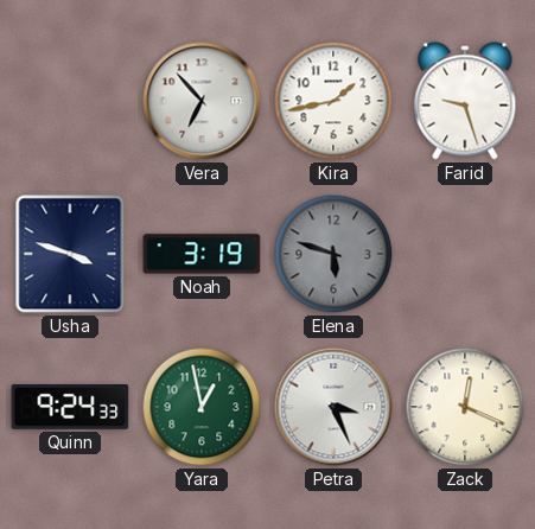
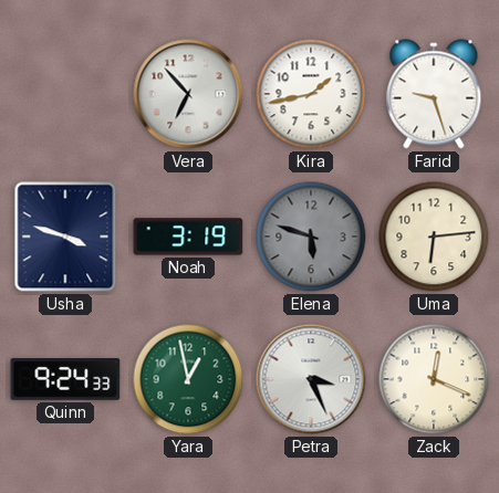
Uma: none -> 6:14 (434, 237)
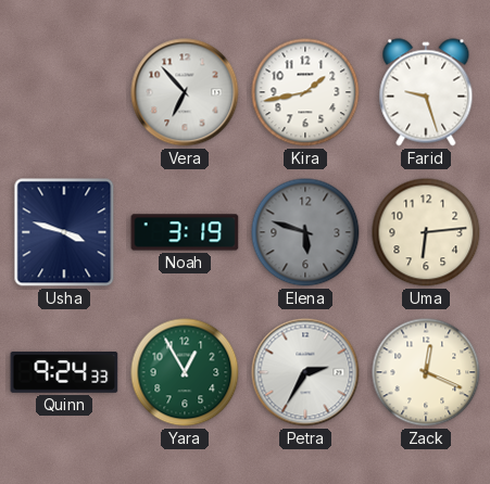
Yara: 12:58 -> 12:55 (185, 372)
Petra: 3:26 -> 2:35 (305, 372)
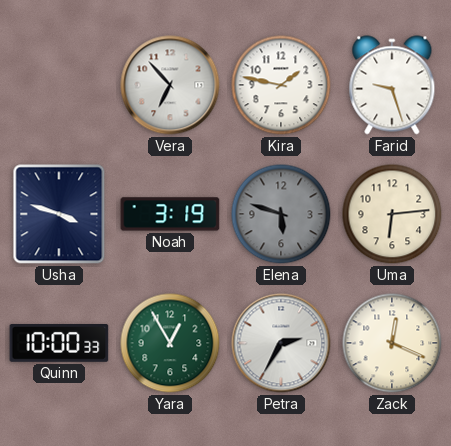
Kira: 1:43 -> 1:47 (281, 85)
Quinn: 9:24 -> 10:00 (59, 344)
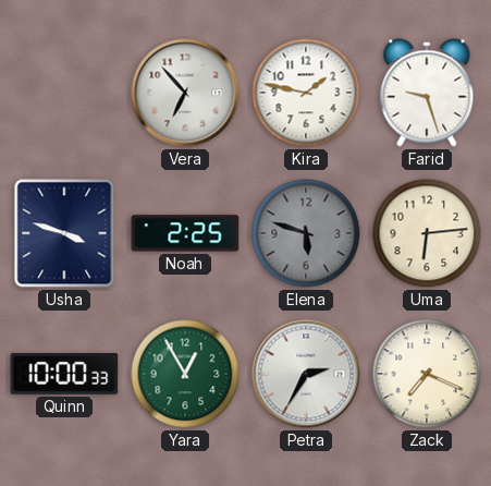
Noah: 3:19 -> 2:25 (185, 233)
Zack: 12:19 -> 7:19 (427, 374)
